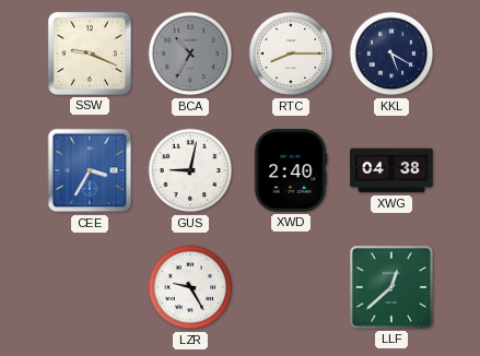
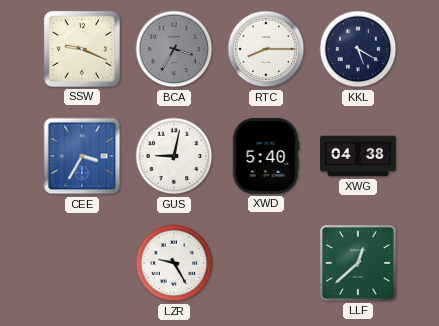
BCA: 10:35 -> 3:35 (174, 49)
XWD: 2:40 -> 5:40 (266, 156)
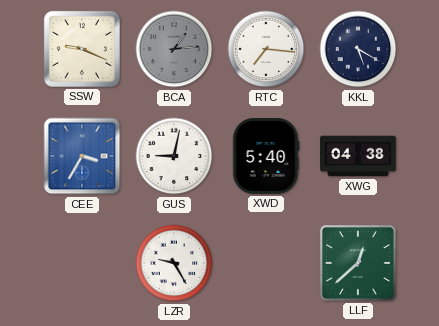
BCA: 3:35 -> 1:14 (174, 49)
RTC: 8:15 -> 7:16 (266, 49)
